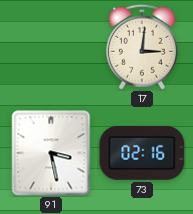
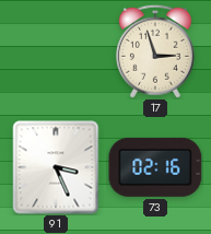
17: 3:01 -> 2:57 (155, 51)
91: 3:28 -> 3:26 (56, 167)
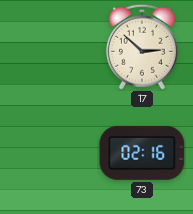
17: 2:57 -> 2:52 (142, 47)
91: 3:26 -> none (56, 167)
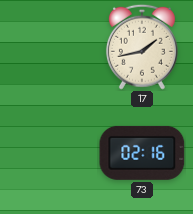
17: 2:52 -> 1:43 (142, 47)
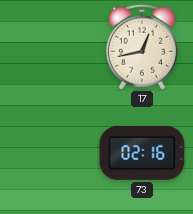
17: 1:43 -> 12:43 (142, 47)
